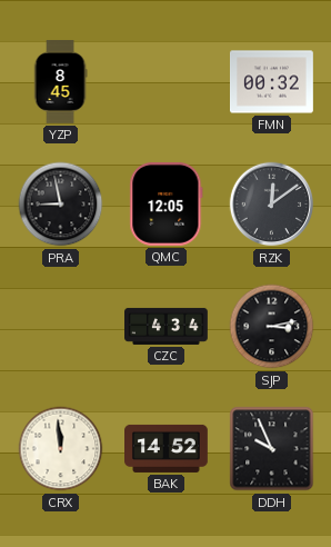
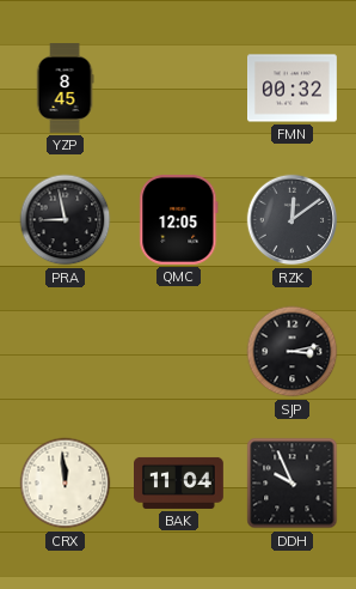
CZC: 4:34 -> none (167, 326)
BAK: 14:52 -> 11:04 (179, 482)
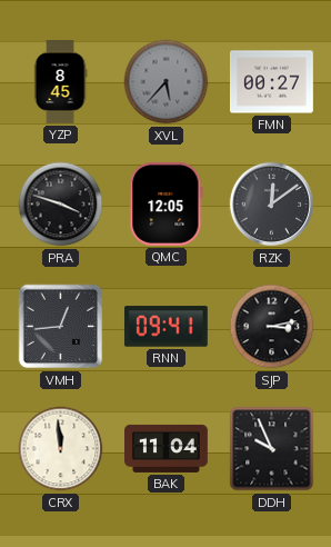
XVL: none -> 5:37 (167, 82)
FMN: 00:32 -> 00:27 (272, 82)
PRA: 8:58 -> 3:48 (61, 205)
VMH: none -> 12:44 (61, 327)
RNN: none -> 09:41 (165, 327)
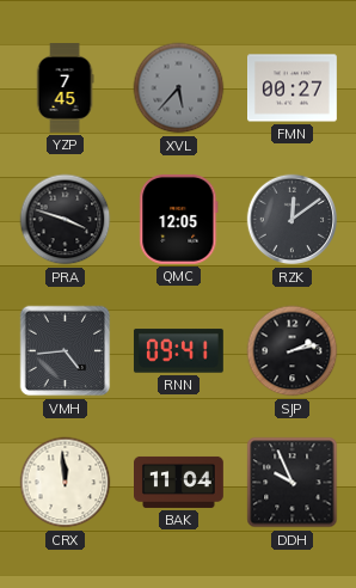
YZP: 8:45 -> 7:45 (65, 88)
VMH: 12:44 -> 4:44 (66, 351)
SJP: 3:13 -> 2:13 (293, 351)
